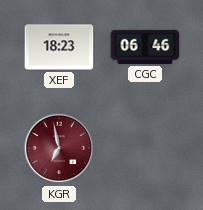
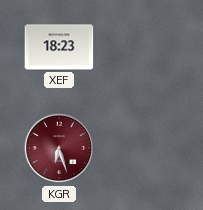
CGC: 06:46 -> none (145, 47)
KGR: 6:58 -> 6:27 (59, 148)
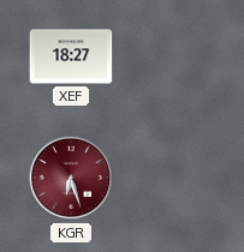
XEF: 18:23 -> 18:27 (71, 56)
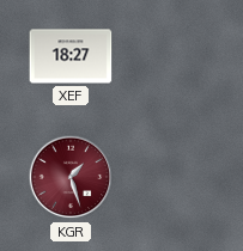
KGR: 6:27 -> 1:27 (71, 177)
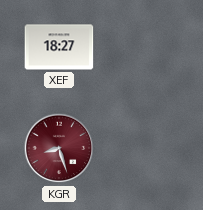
KGR: 1:27 -> 8:27 (59, 148)
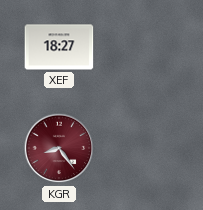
KGR: 8:27 -> 8:24 (59, 148)
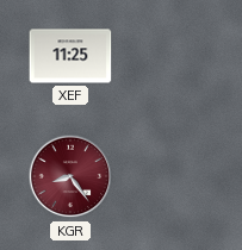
XEF: 18:27 -> 11:25 (70, 56)
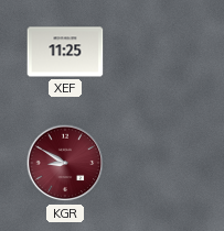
KGR: 8:24 -> 8:50 (65, 163)
